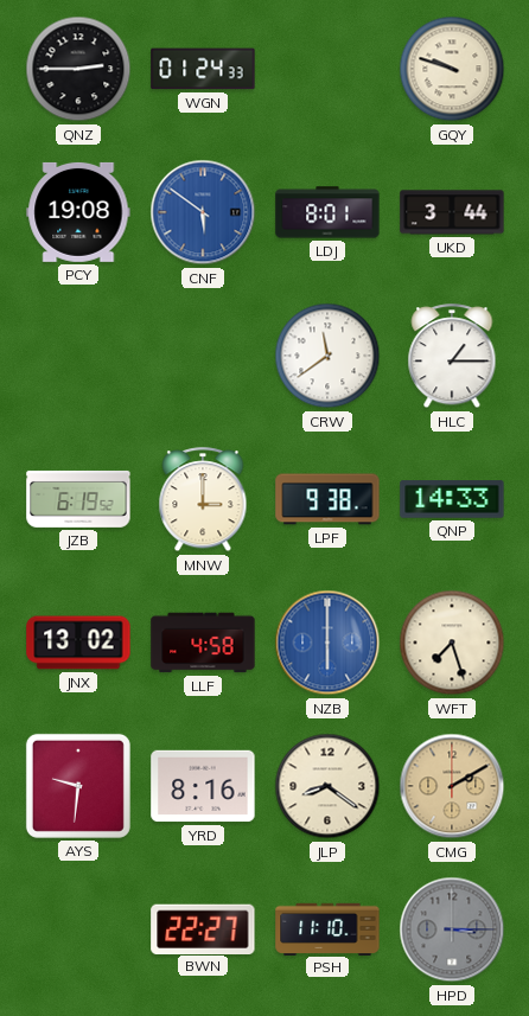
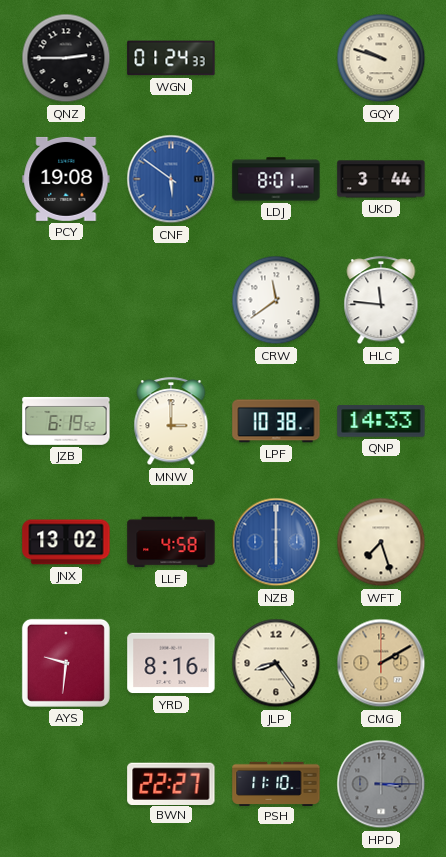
HLC: 1:15 -> 11:46 (381, 301)
LPF: 9:38 -> 10:38 (276, 421)
JLP: 8:21 -> 8:24 (276, 663)
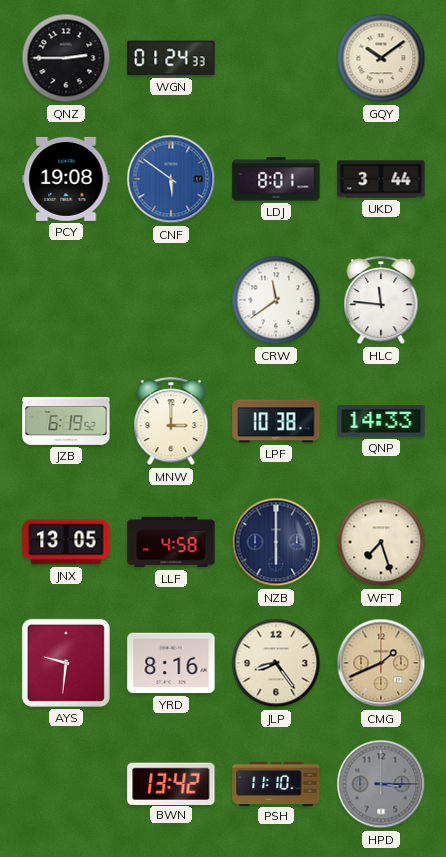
GQY: 9:48 -> 10:09 (381, 58)
JNX: 13:02 -> 13:05 (66, 542)
NZB dial: blue -> navy (276, 542)
CMG: 2:10 -> 1:41 (381, 663)
BWN: 22:27 -> 13:42 (171, 783)
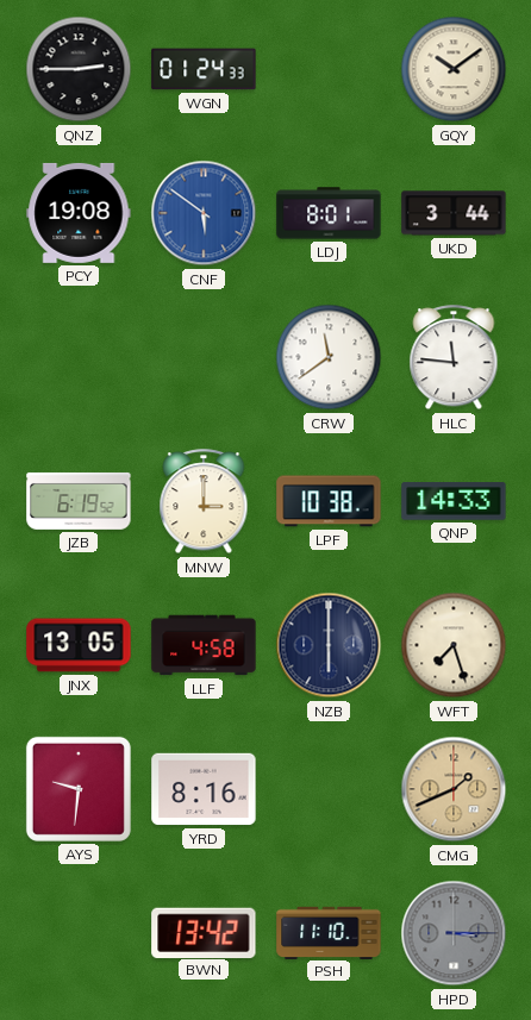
JLP: 8:24 -> none (276, 663)
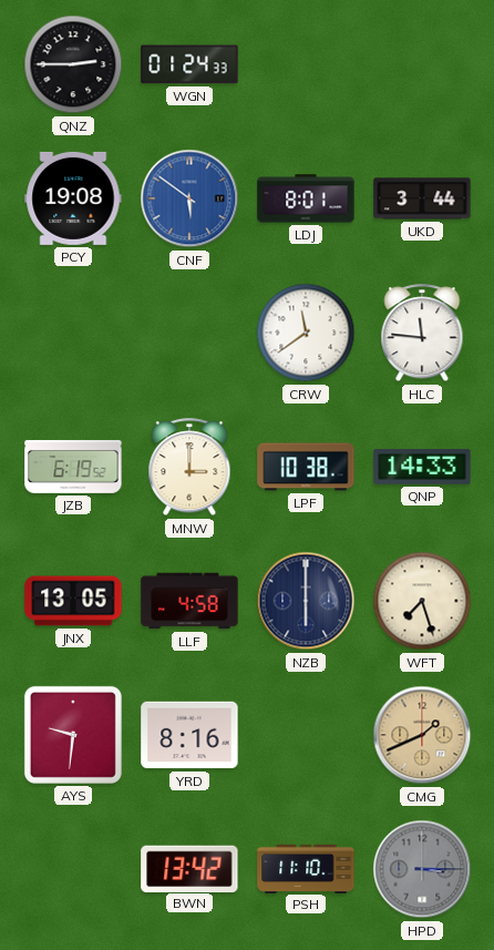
GQY: 10:09 -> none (454, 69)
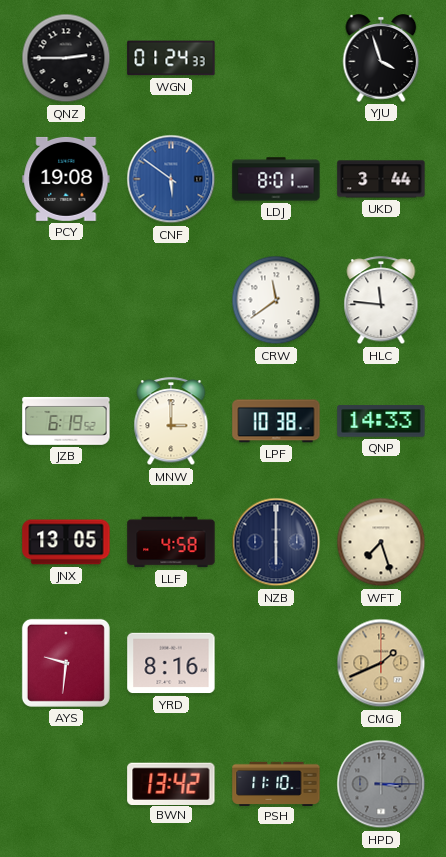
YJU: none -> 3:57 (381, 58)
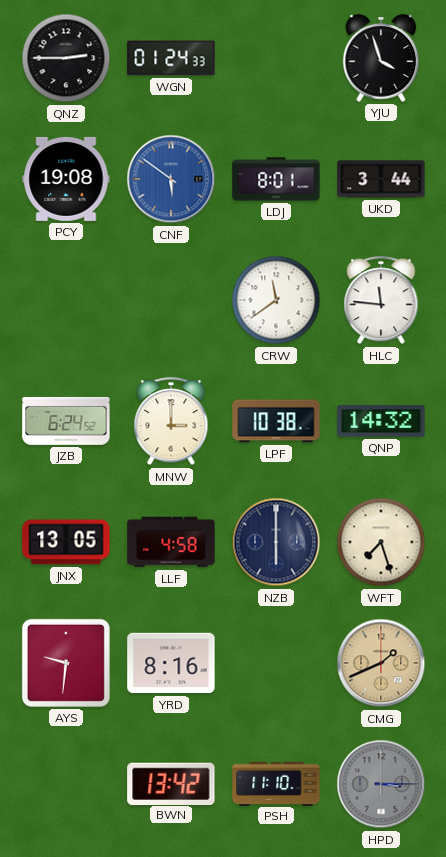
JZB: 6:19 -> 6:24 (66, 421)
QNP: 14:33 -> 14:32 (381, 421)
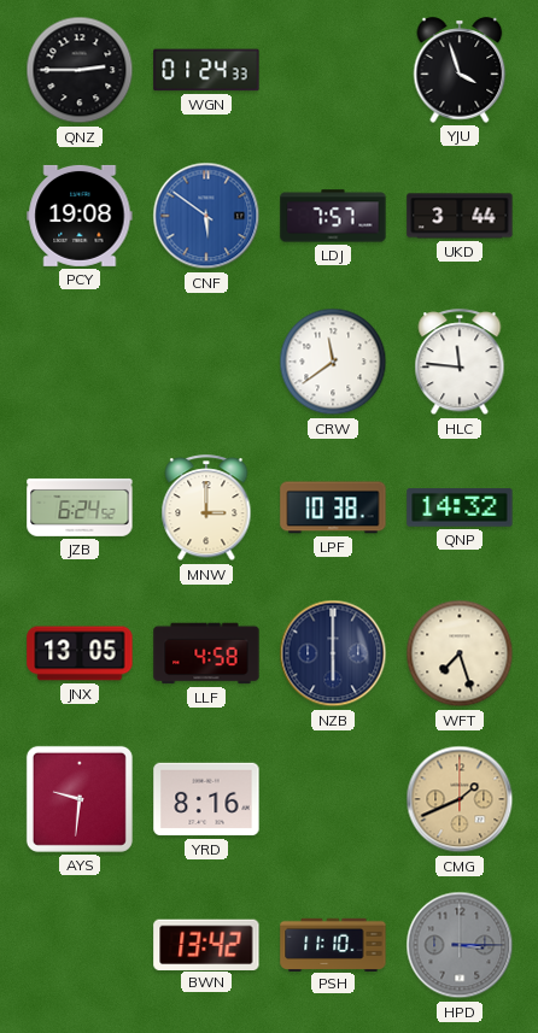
LDJ: 8:01 -> 7:57 (333, 216)
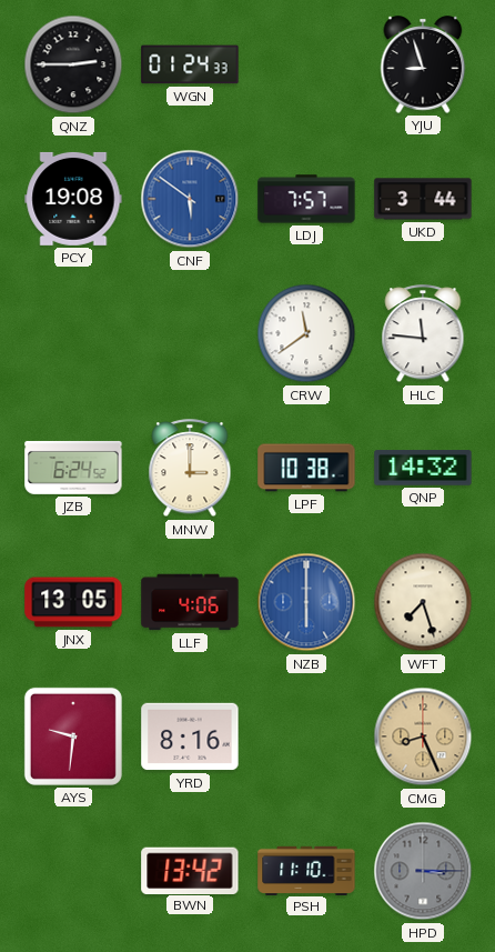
YJU: 3:57 -> 8:57 (423, 64)
LLF: 4:58 -> 4:06 (190, 602)
NZB dial: navy -> blue (306, 602)
CMG: 1:41 -> 8:26 (423, 736)
